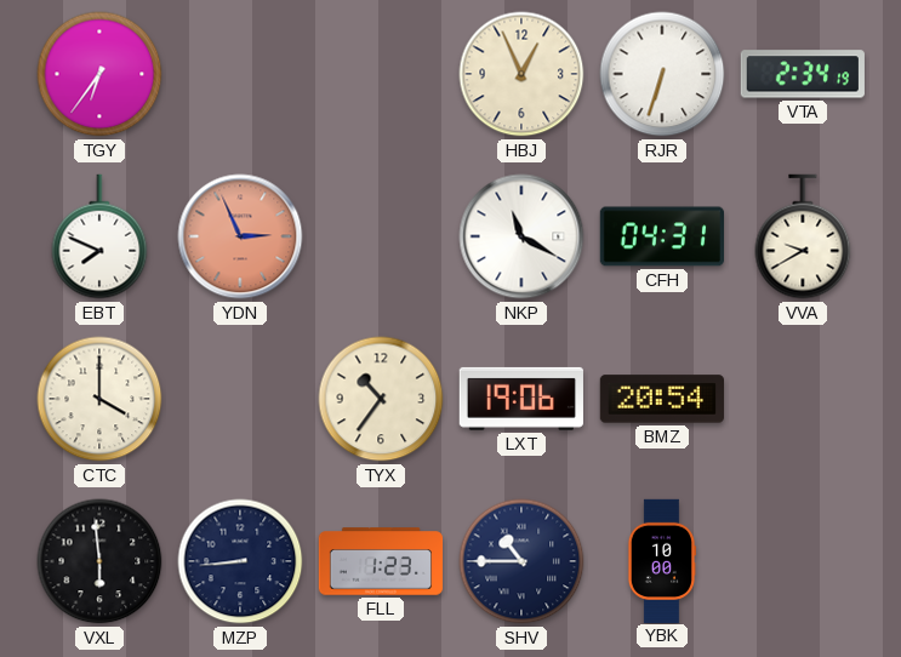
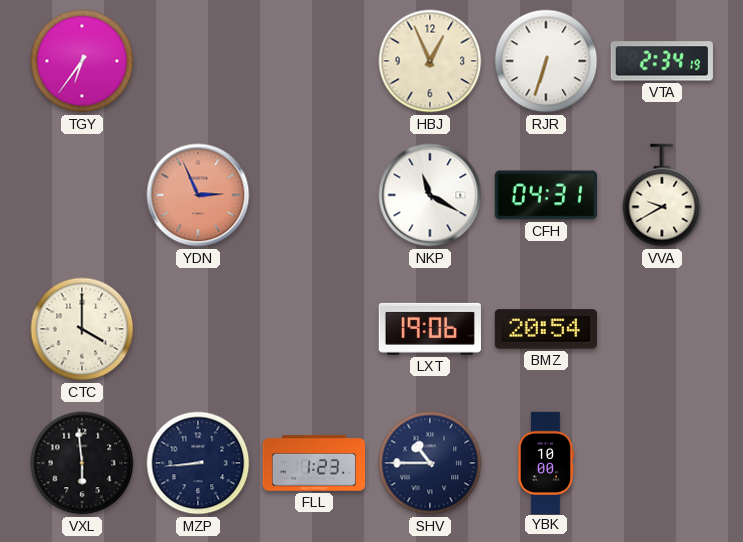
EBT: 7:49 -> none (99, 236)
TYX: 10:36 -> none (381, 399)
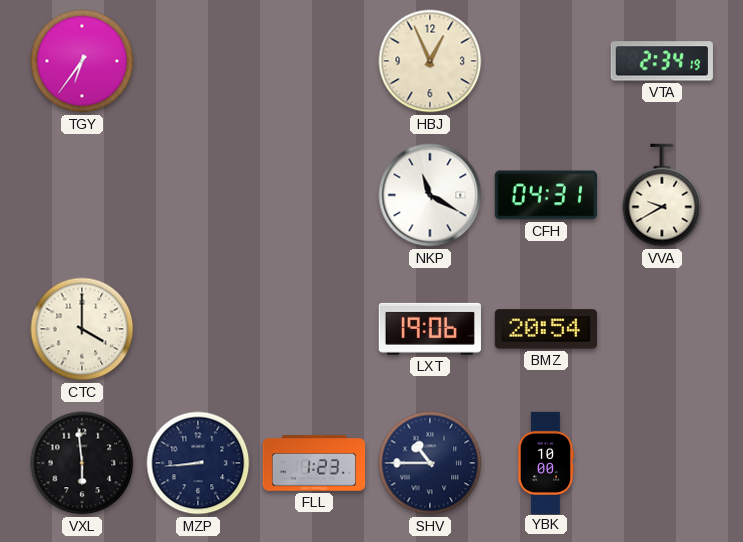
RJR: 6:33 -> none (546, 61)
YDN: 2:56 -> none (198, 195)
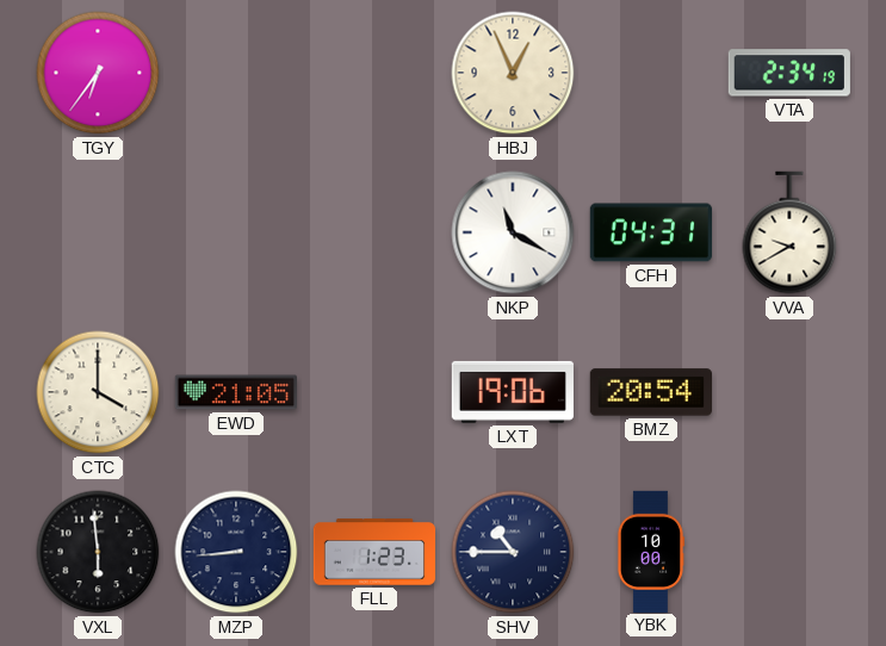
EWD: none -> 21:05 (235, 392)
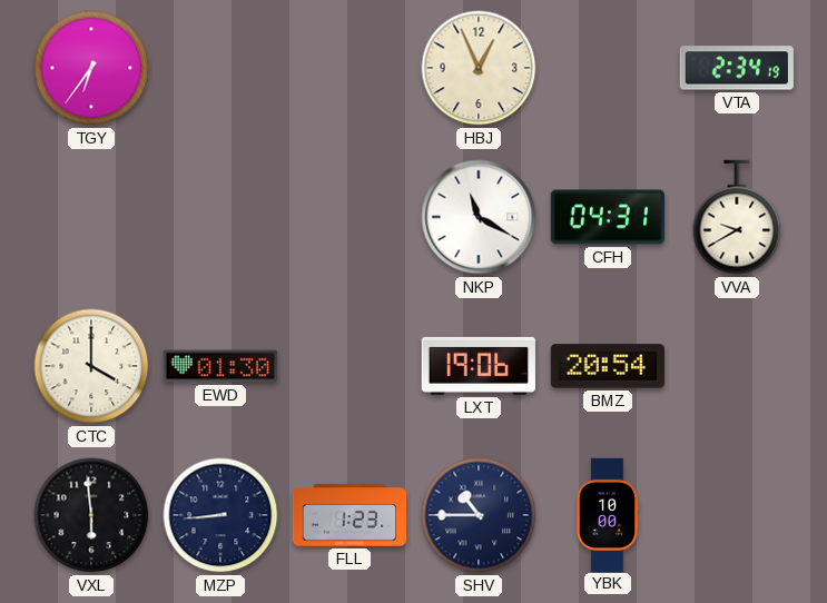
EWD: 21:05 -> 01:30 (219, 366)
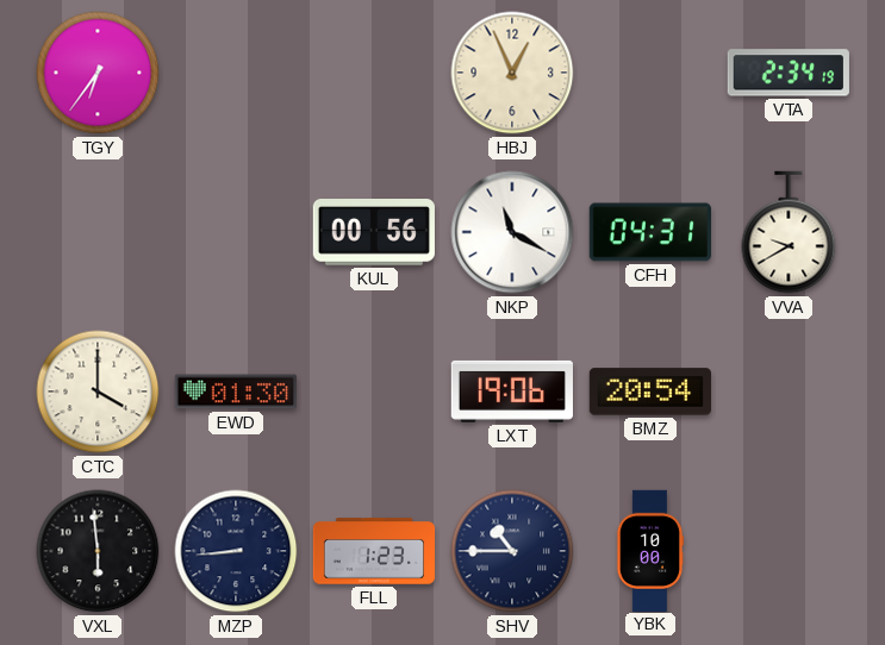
KUL: none -> 00:56 (374, 233)
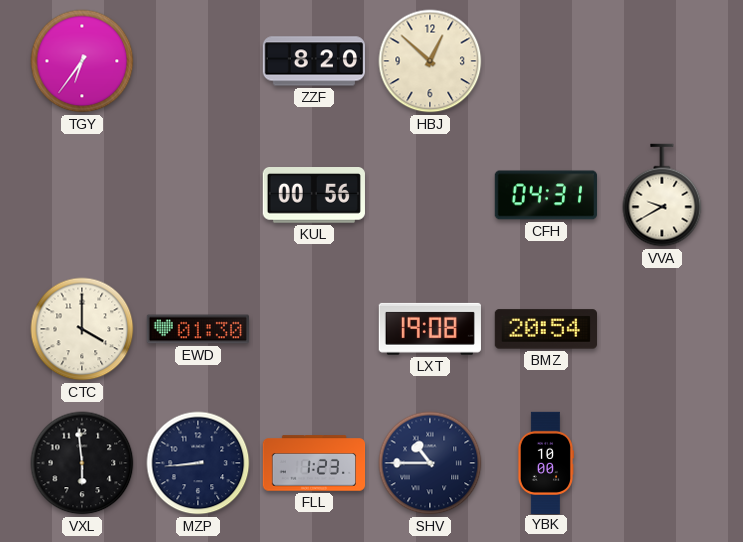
ZZF: none -> 8:20 (313, 61)
HBJ: 12:56 -> 12:52 (430, 61)
VTA: 2:34 -> none (789, 73)
NKP: 11:20 -> none (512, 232)
LXT: 19:06 -> 19:08 (430, 329)
